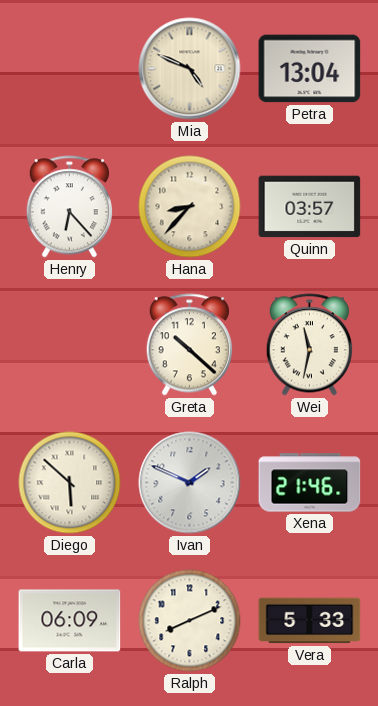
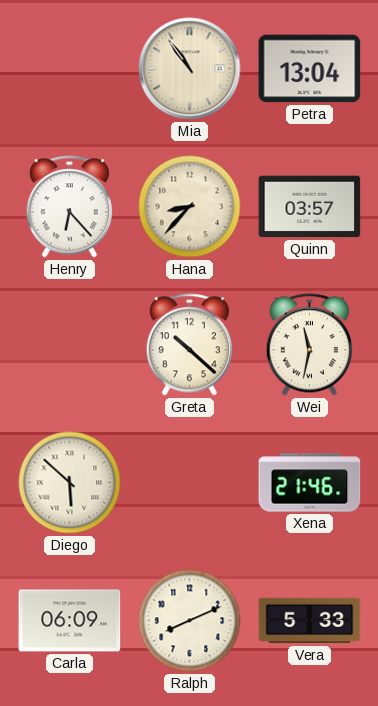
Mia: 4:49 -> 10:54 (190, 69)
Ivan: 1:49 -> none (190, 483)
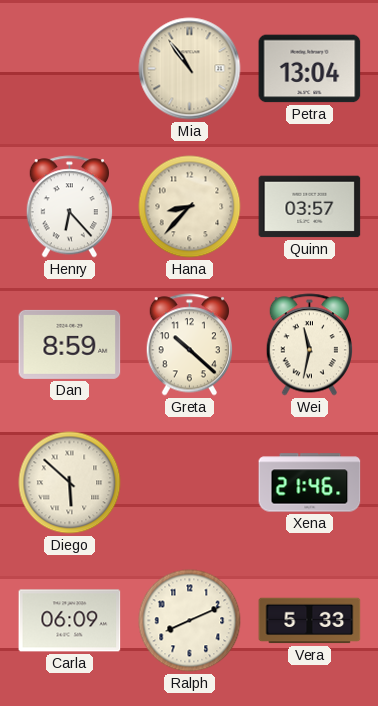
Dan: none -> 8:59 (70, 344)
